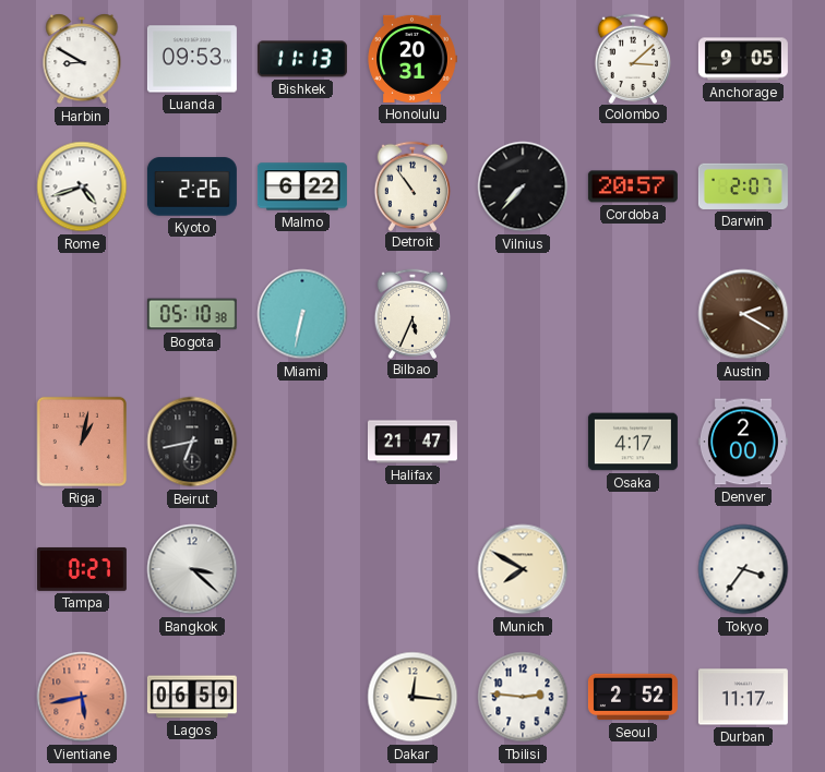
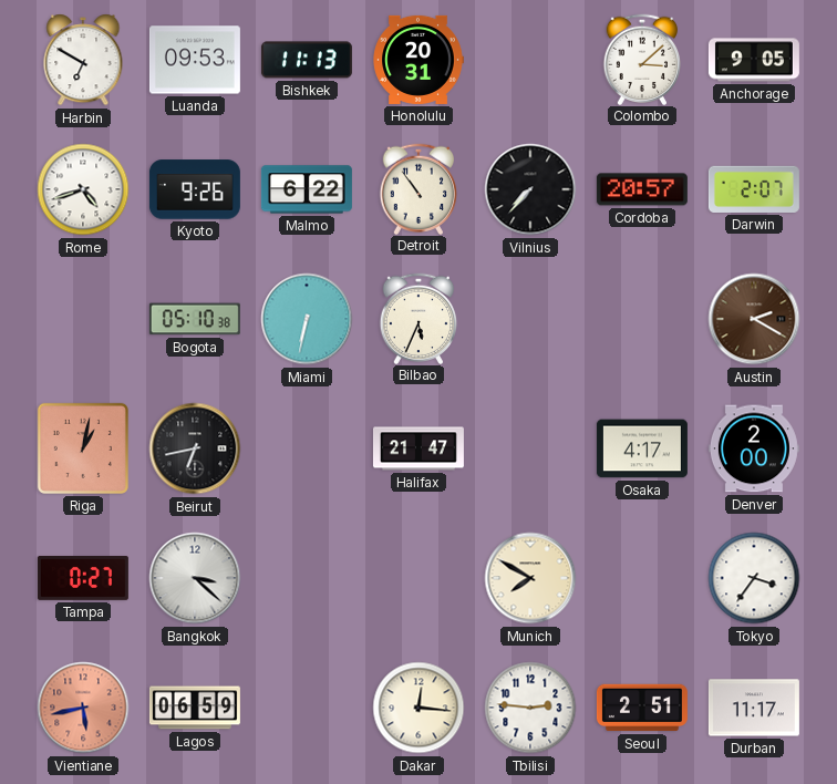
Harbin: 8:50 -> 6:50 (83, 60)
Kyoto: 2:26 -> 9:26 (195, 189)
Seoul: 2:52 -> 2:51 (642, 708)
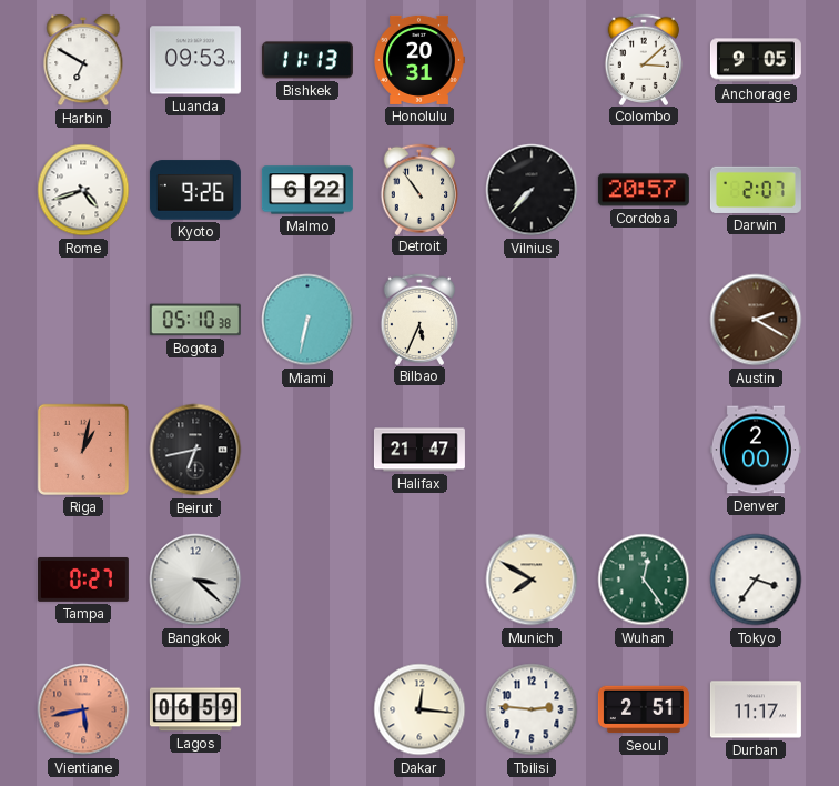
Osaka: 4:17 -> none (642, 448)
Wuhan: none -> 12:24 (644, 580)
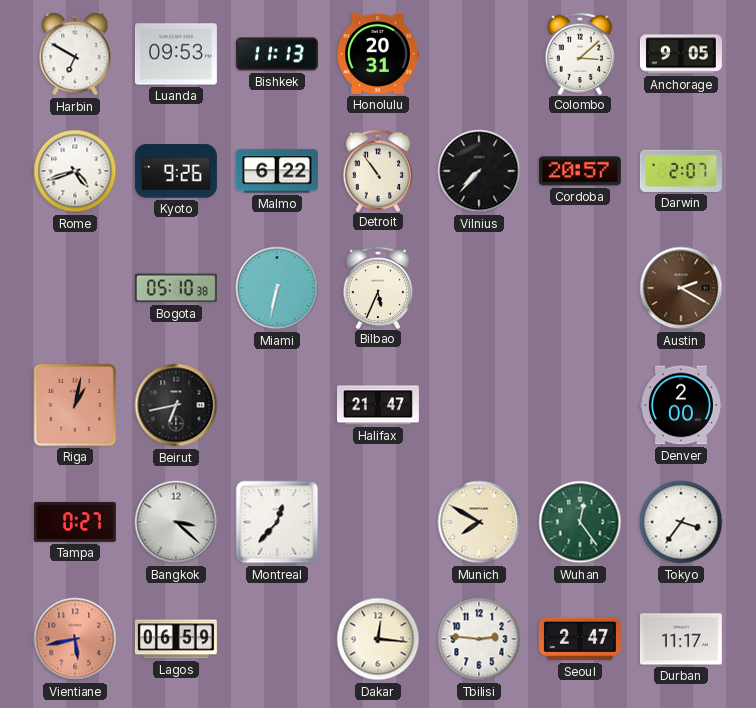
Montreal: none -> 12:37 (277, 522)
Seoul: 2:51 -> 2:47 (580, 639)
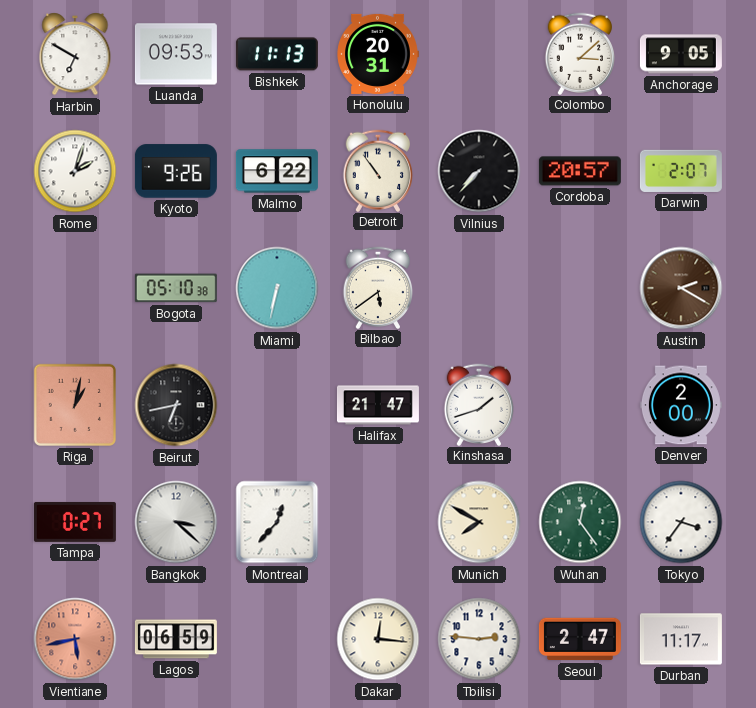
Rome: 4:42 -> 2:03 (75, 171)
Bilbao: 5:34 -> 5:39 (378, 287)
Kinshasa: none -> 1:42 (479, 404)
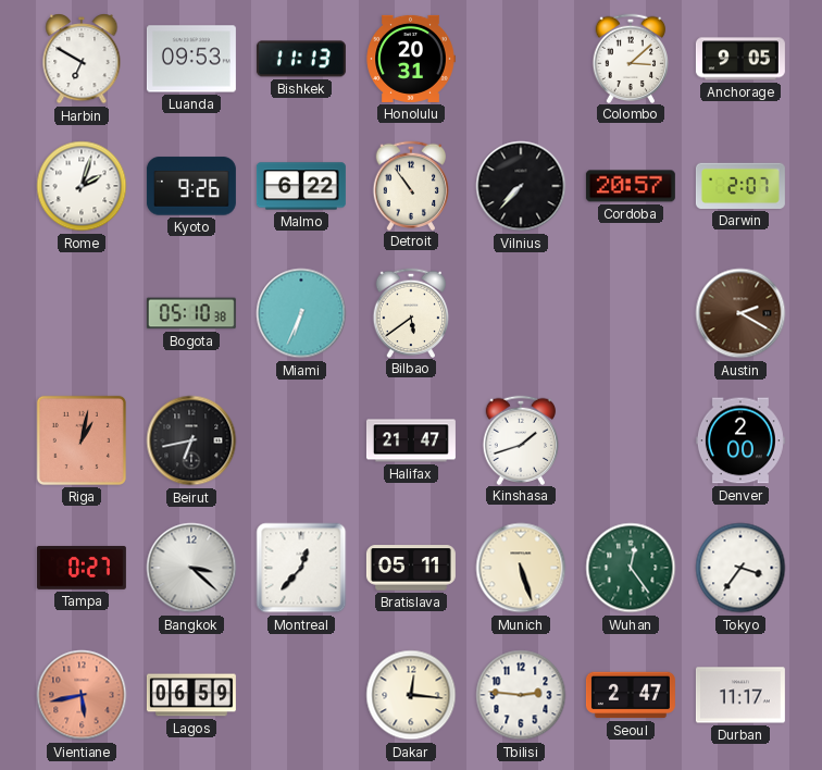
Miami: 6:32 -> 6:34 (301, 313)
Bratislava: none -> 05:11 (411, 568)
Munich: 7:50 -> 5:27 (521, 568)
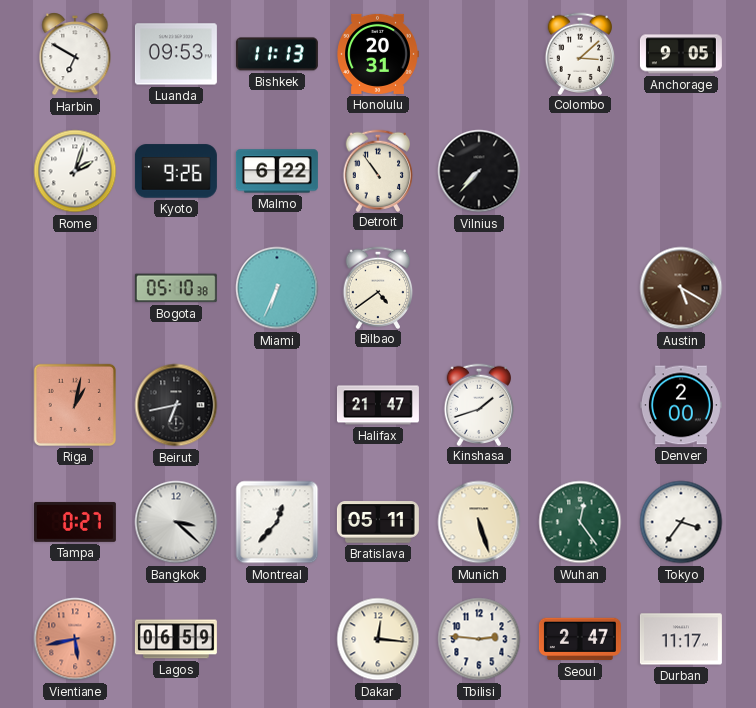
Cordoba: 20:57 -> none (631, 186)
Darwin: 2:07 -> none (740, 186)
Bilbao: 5:39 -> 4:39 (378, 287)
Austin: 2:20 -> 5:20 (681, 288)
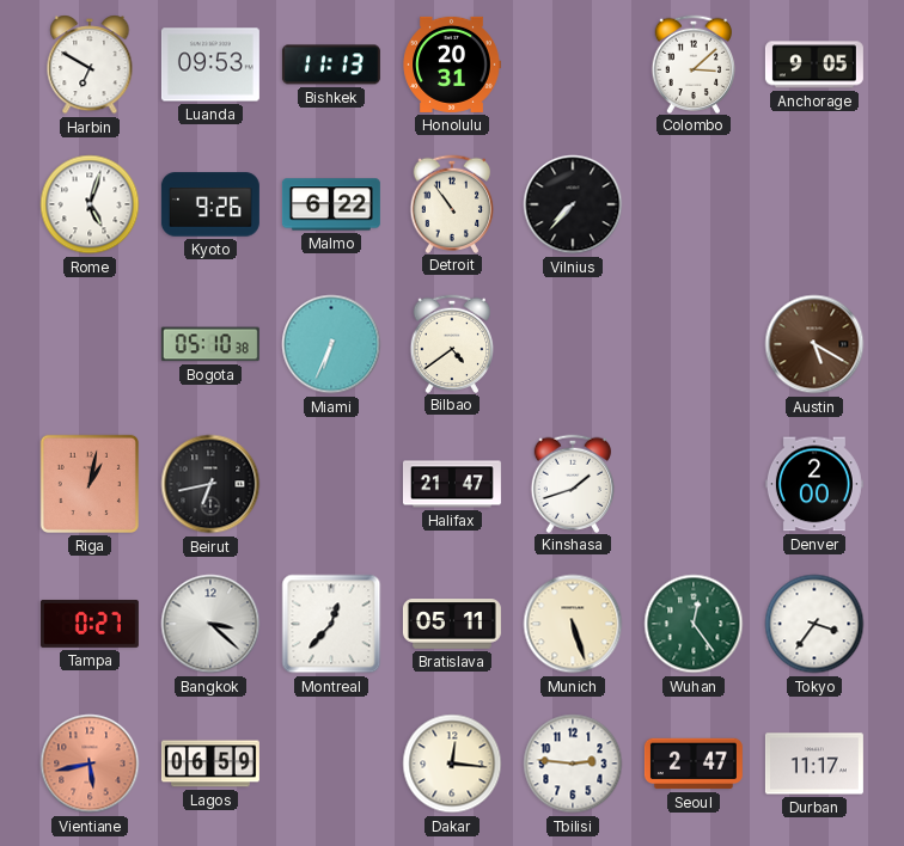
Rome: 2:03 -> 5:03 (90, 204)
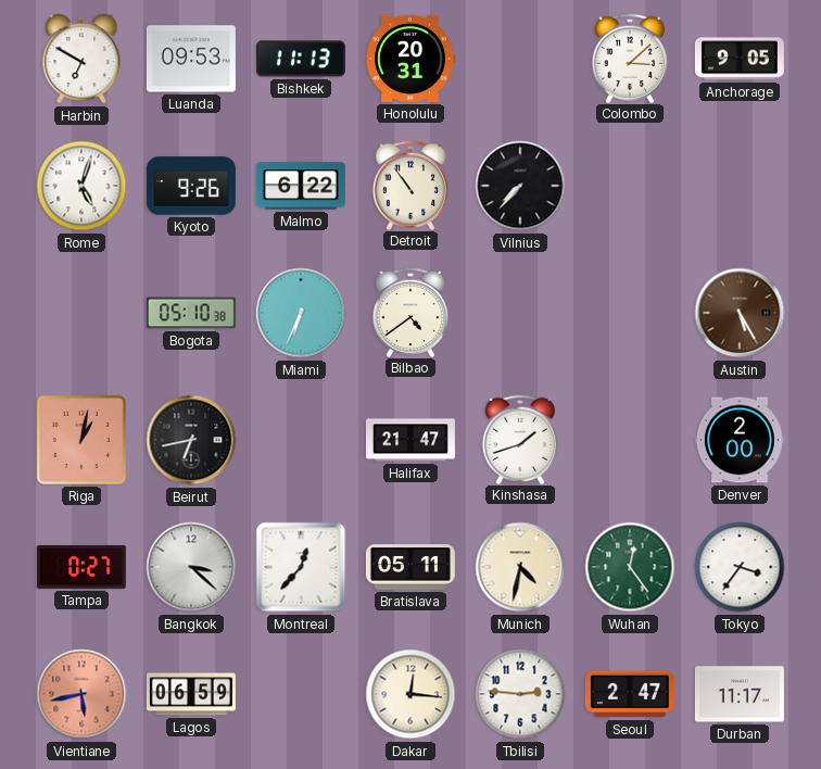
Austin: 5:20 -> 5:25 (740, 313)
Munich: 5:27 -> 4:32 (520, 567)
